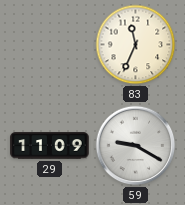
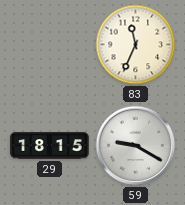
29: 11:09 -> 18:15 (50, 146)
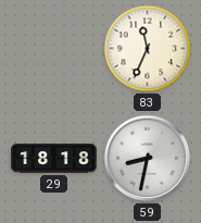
29: 18:15 -> 18:18 (54, 159)
59: 9:20 -> 8:32 (148, 159)
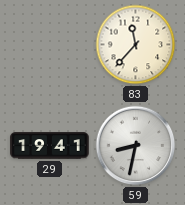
83: 11:34 -> 11:37 (136, 45)
29: 18:18 -> 19:41 (50, 146)
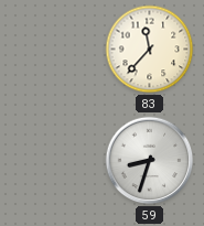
29: 19:41 -> none (50, 146)
59: 8:32 -> 8:33 (150, 161)
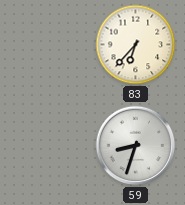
83: 11:37 -> 6:37 (136, 45)
